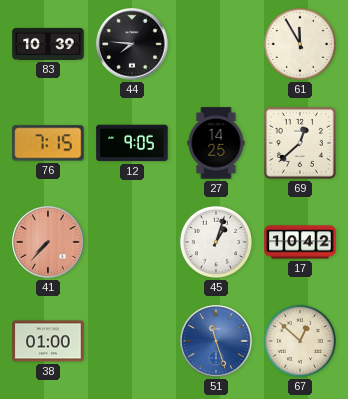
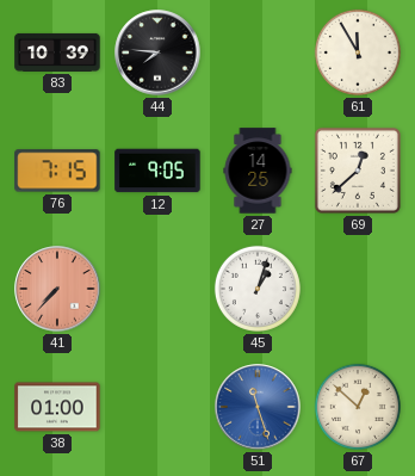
17: 10:42 -> none (300, 242)
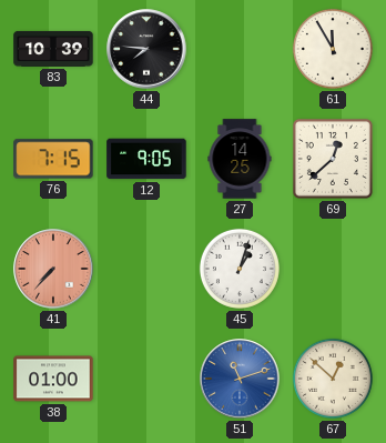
51: 11:27 -> 11:12 (240, 379)
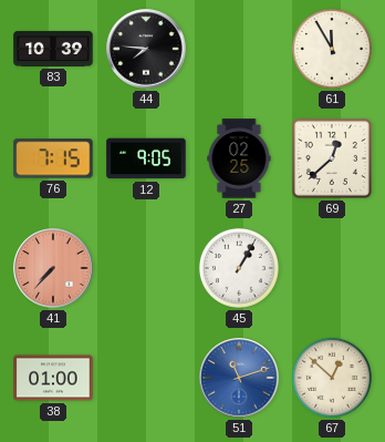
27: 14:25 -> 02:25 (239, 158)
45: 1:03 -> 1:05 (239, 268)
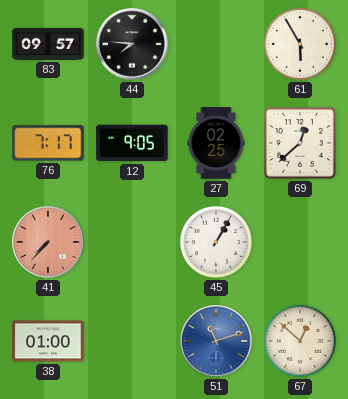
83: 10:39 -> 09:57 (48, 44)
61: 11:55 -> 5:55 (300, 44)
76: 7:15 -> 7:17 (48, 143)
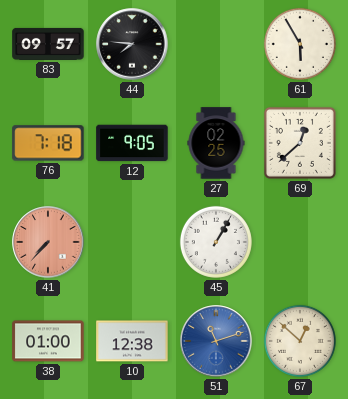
76: 7:17 -> 7:18 (48, 143)
10: none -> 12:38 (132, 341)
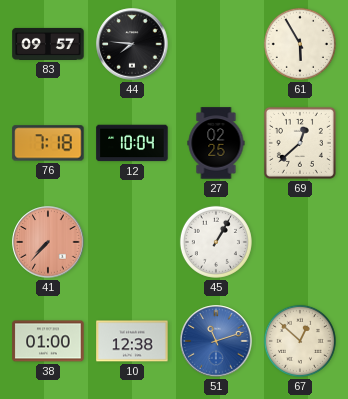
12: 9:05 -> 10:04 (132, 143)
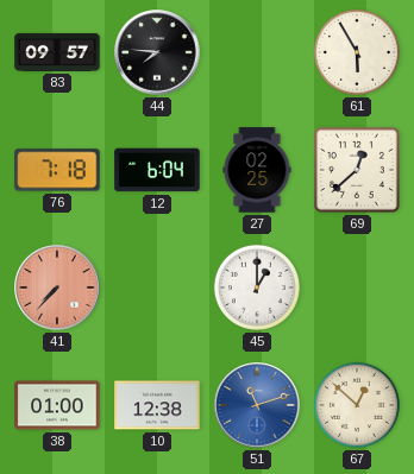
12: 10:04 -> 6:04 (157, 170)
45: 1:05 -> 1:00 (257, 287)
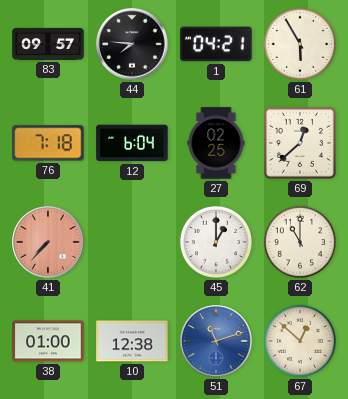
1: none -> 04:21 (216, 44)
62: none -> 11:00 (300, 242)
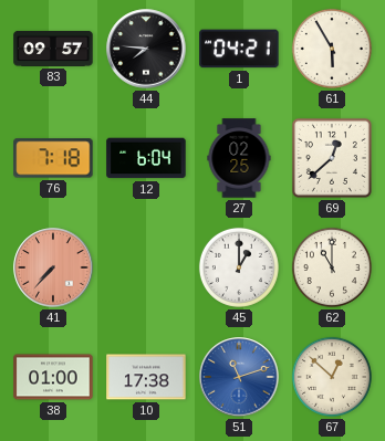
10: 12:38 -> 17:38 (146, 377)
